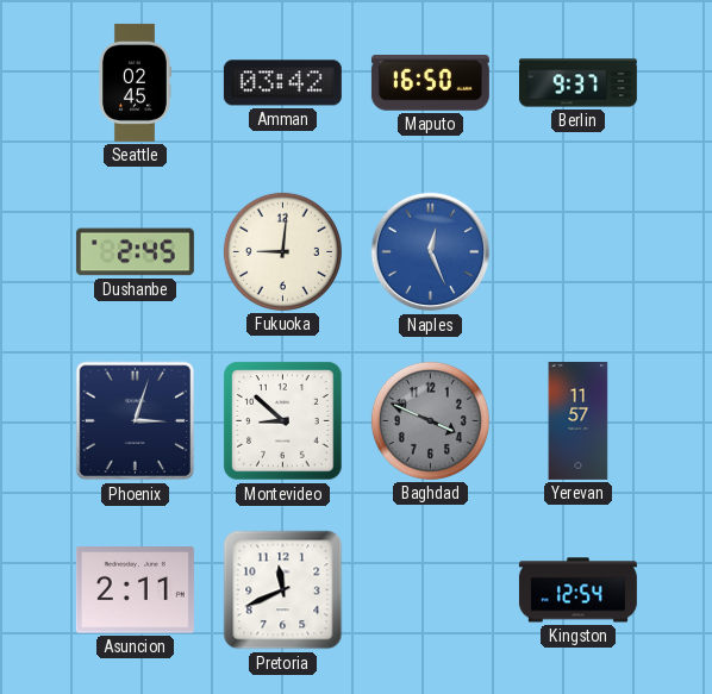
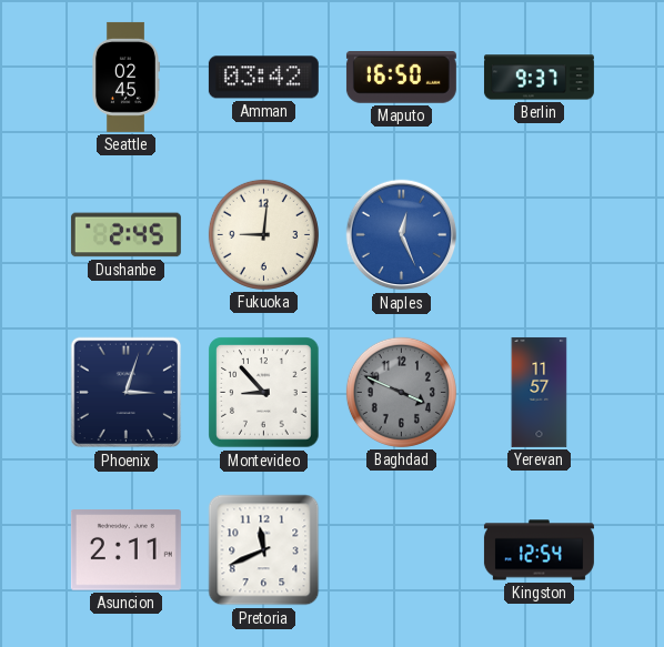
Montevideo: 8:52 -> 8:53 (264, 393)
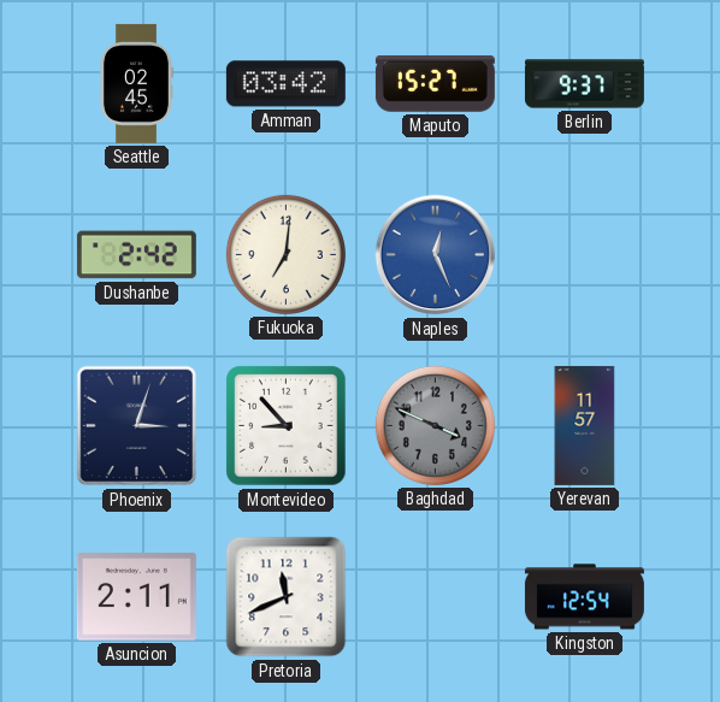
Maputo: 16:50 -> 15:27 (435, 84)
Dushanbe: 2:45 -> 2:42 (136, 255)
Fukuoka: 9:01 -> 7:01 (285, 254)
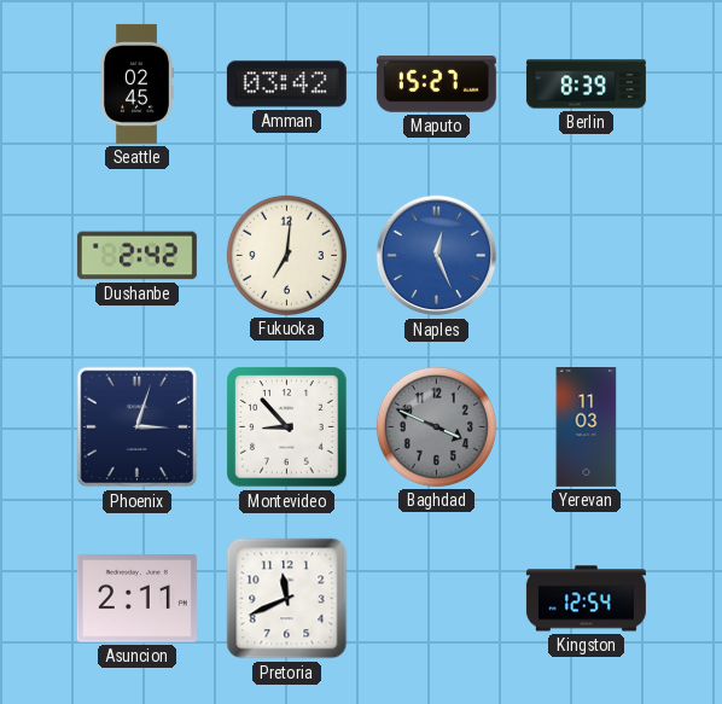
Berlin: 9:37 -> 8:39 (586, 85)
Yerevan: 11:57 -> 11:03 (587, 426)
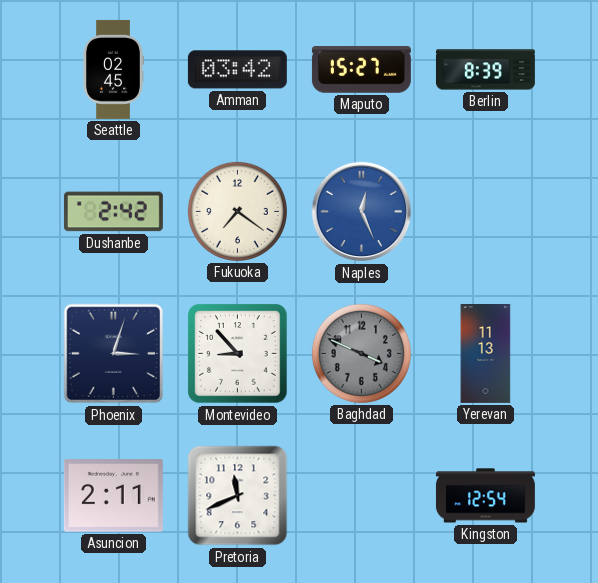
Fukuoka: 7:01 -> 7:21 (237, 211)
Yerevan: 11:03 -> 11:13 (486, 353)
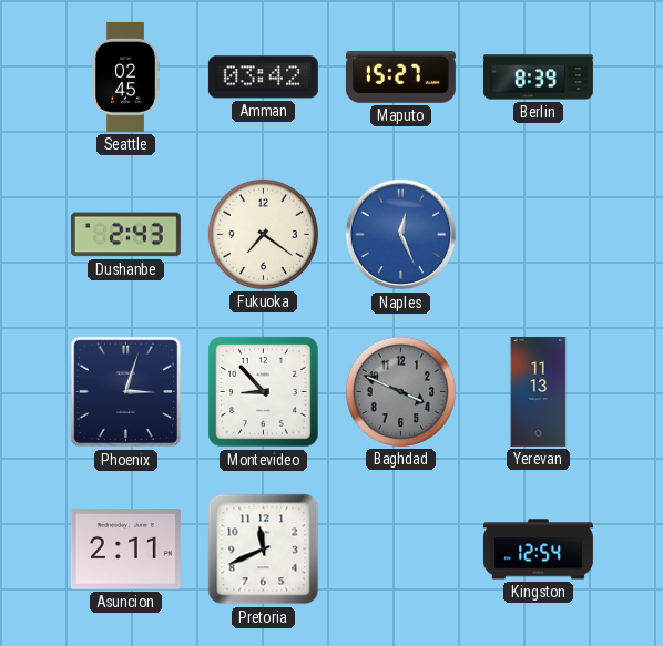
Dushanbe: 2:42 -> 2:43 (125, 235)
